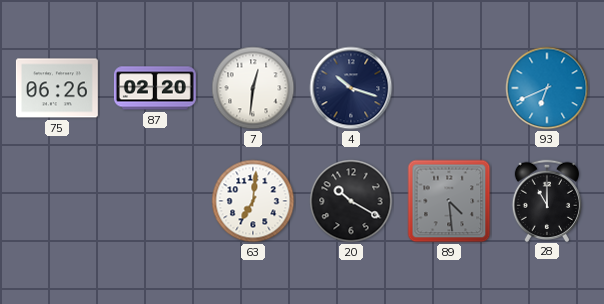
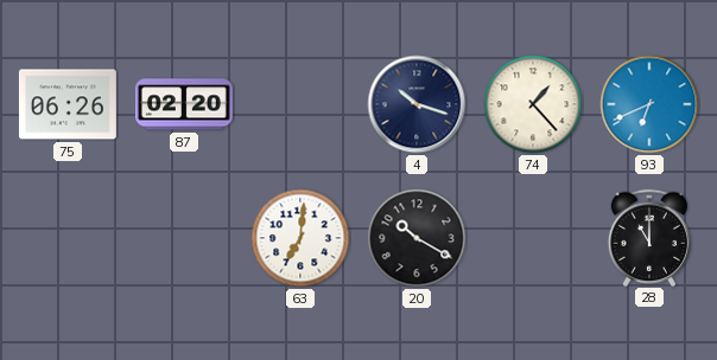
7: 12:31 -> none (253, 88)
74: none -> 1:23 (533, 104)
89: 4:29 -> none (449, 201)
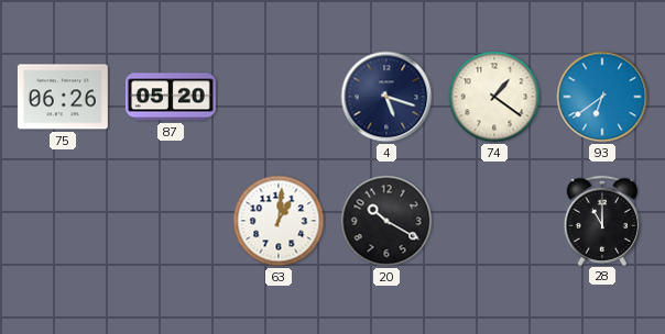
87: 02:20 -> 05:20 (171, 97)
4: 10:18 -> 5:18 (386, 97)
74: 1:23 -> 1:21 (494, 97)
93: 6:41 -> 6:39 (602, 97)
63: 7:01 -> 1:01 (279, 221)
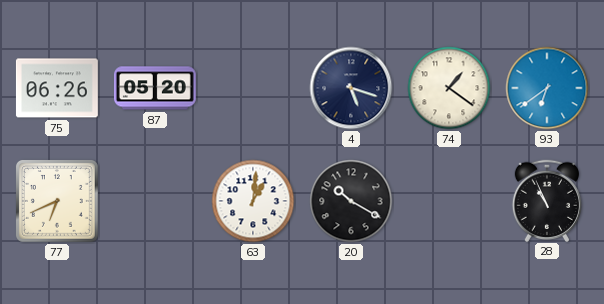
77: none -> 6:41 (57, 201)
28: 11:00 -> 10:56 (546, 200)
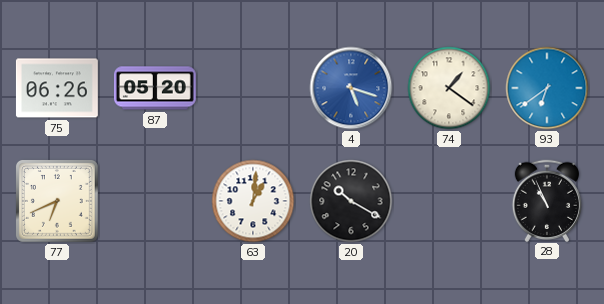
4 dial: navy -> blue (351, 88)
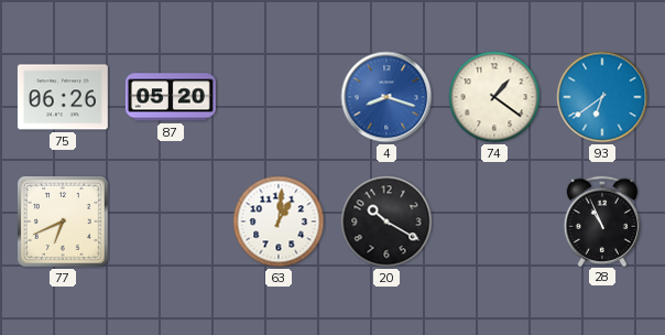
4: 5:18 -> 8:18 (386, 97)
